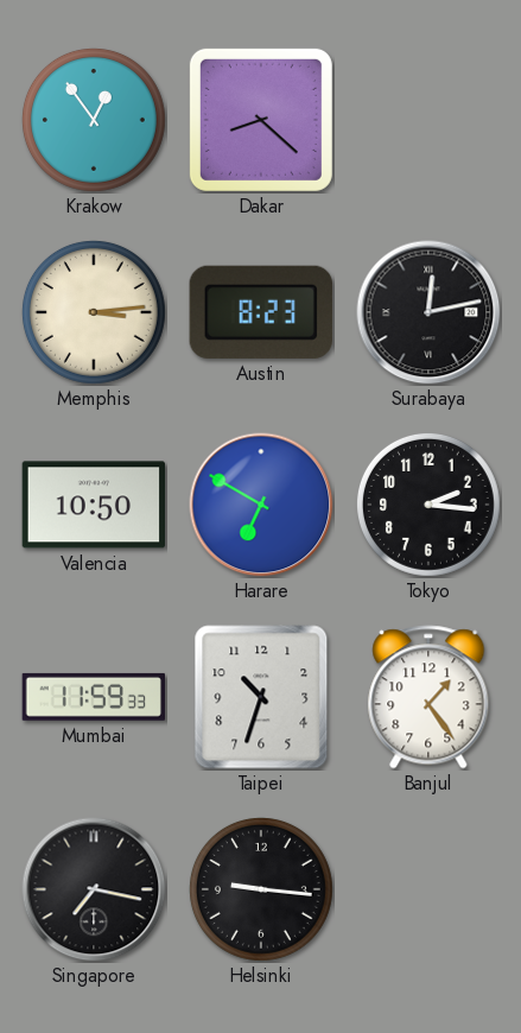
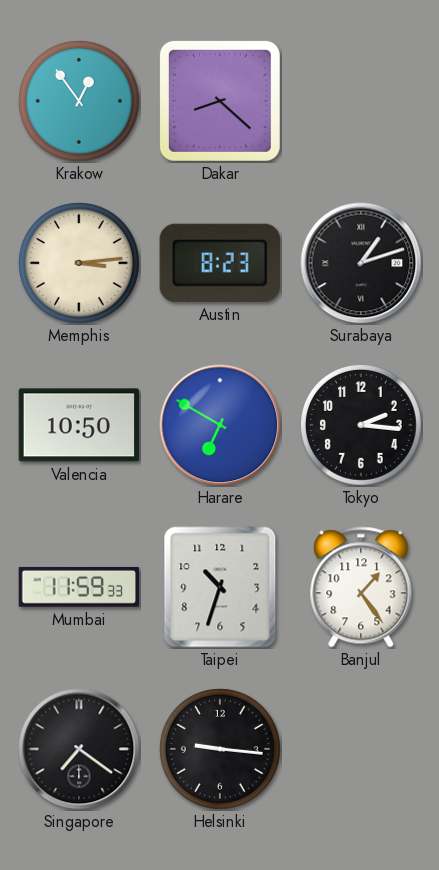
Surabaya: 12:13 -> 1:12 (361, 263)
Singapore: 7:17 -> 7:21 (79, 749)
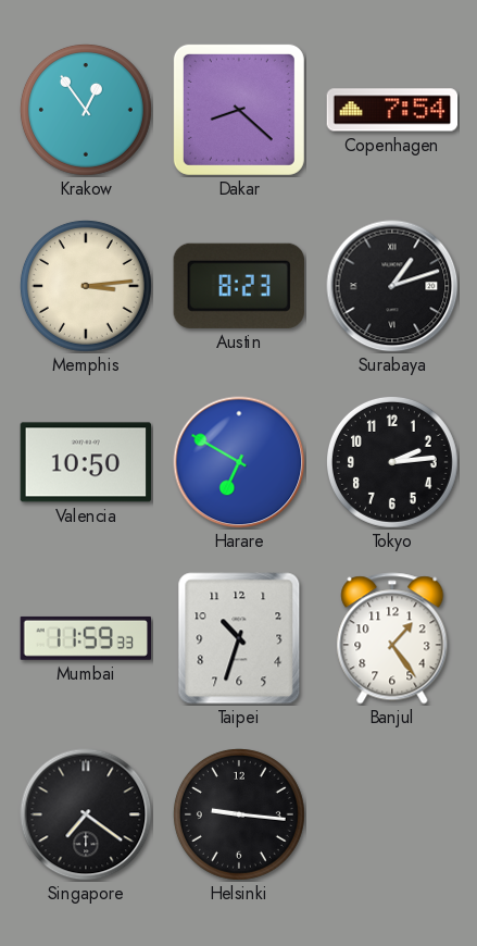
Copenhagen: none -> 7:54 (392, 110)
Tokyo: 2:16 -> 2:14 (392, 462)
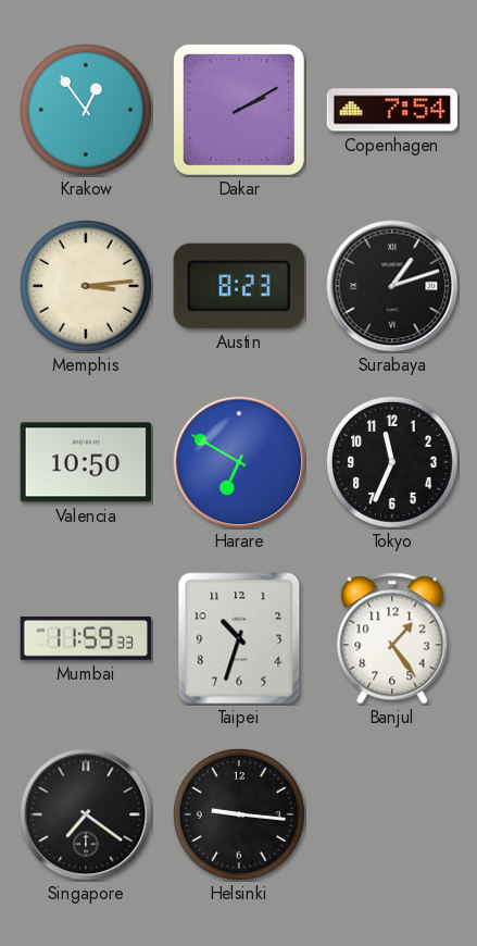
Dakar: 8:22 -> 2:10 (239, 110)
Tokyo: 2:14 -> 11:34 (392, 462)
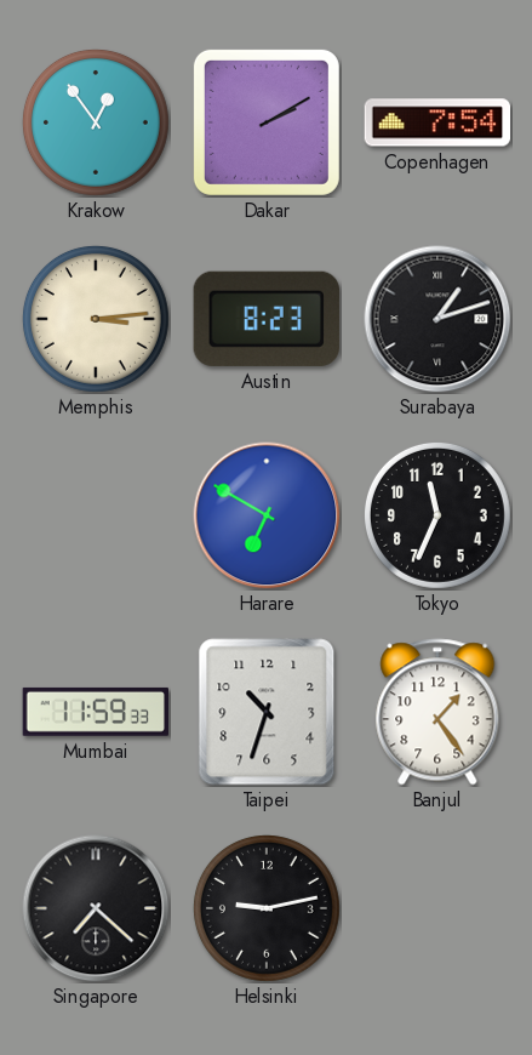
Valencia: 10:50 -> none (86, 462)
Singapore: 7:21 -> 7:22 (96, 908)
Helsinki: 9:16 -> 9:13 (267, 908)
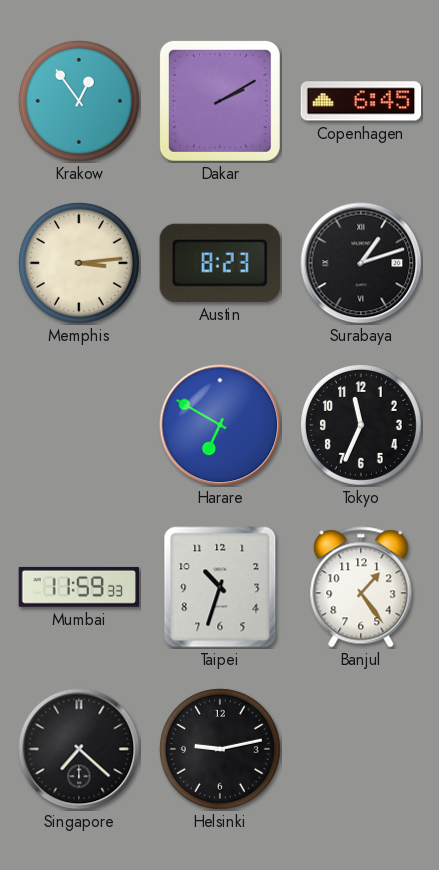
Copenhagen: 7:54 -> 6:45 (361, 101)
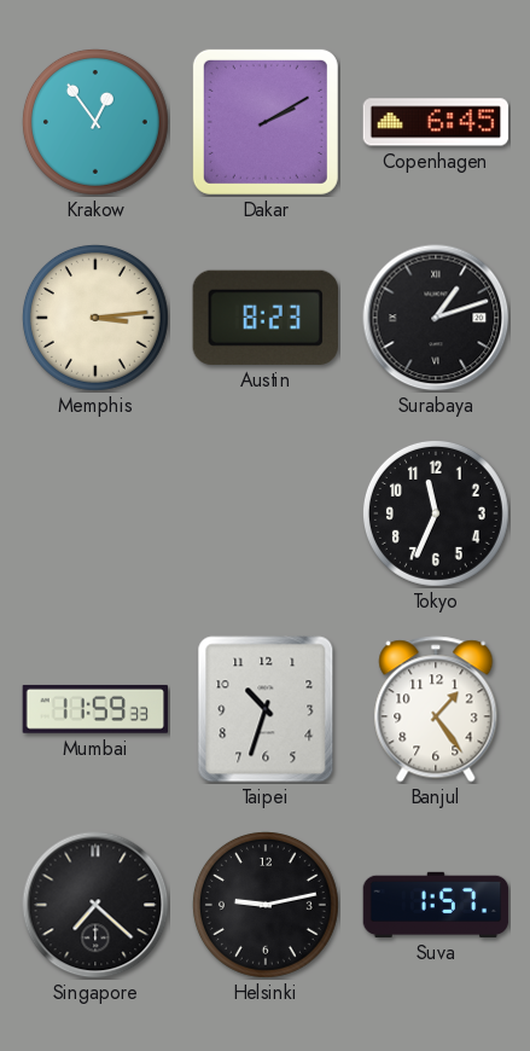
Harare: 6:50 -> none (220, 425)
Suva: none -> 1:57 (436, 905)
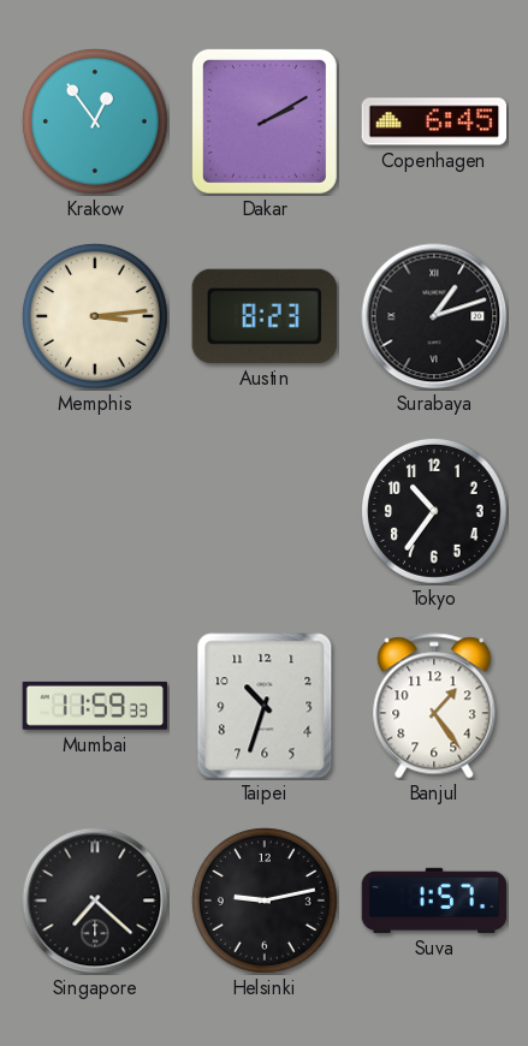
Tokyo: 11:34 -> 10:36 (434, 511)
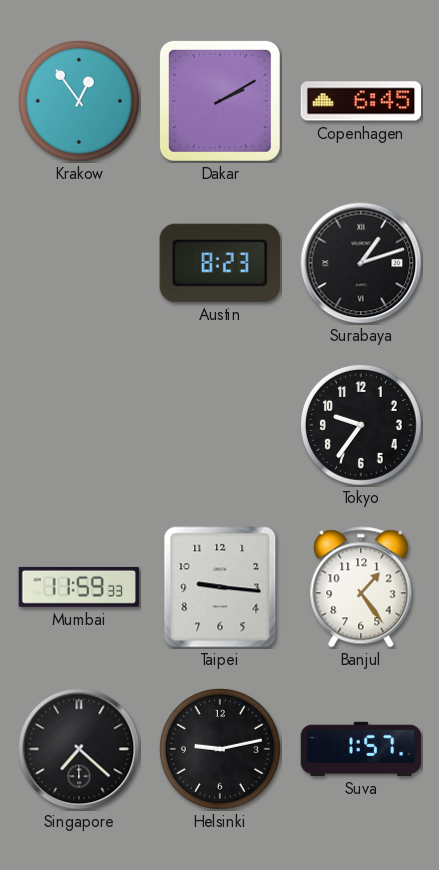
Memphis: 3:14 -> none (95, 316)
Tokyo: 10:36 -> 9:36 (361, 425)
Taipei: 10:33 -> 9:16 (220, 587)
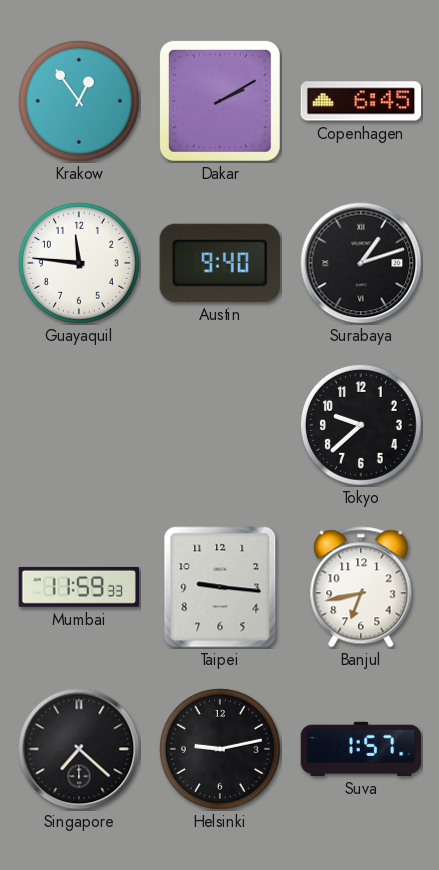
Guayaquil: none -> 11:46 (79, 263)
Austin: 8:23 -> 9:40 (220, 263)
Tokyo: 9:36 -> 9:38 (361, 425)
Banjul: 1:24 -> 6:43 (361, 587)
